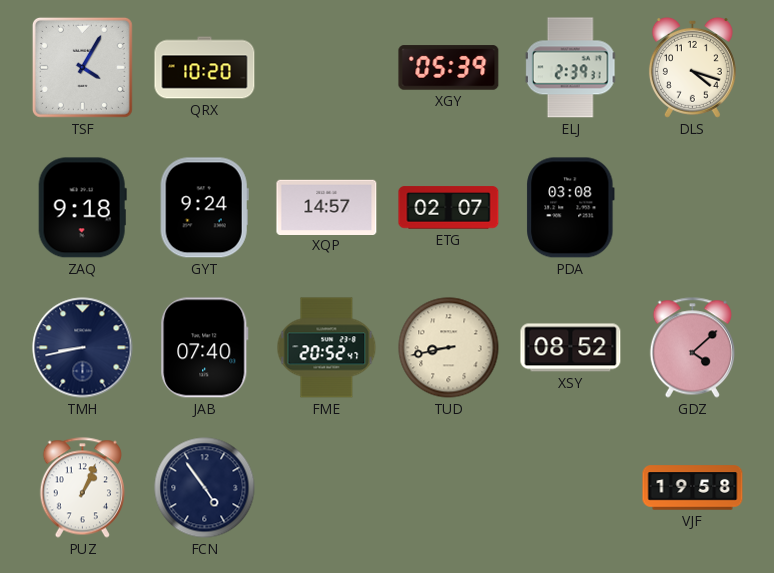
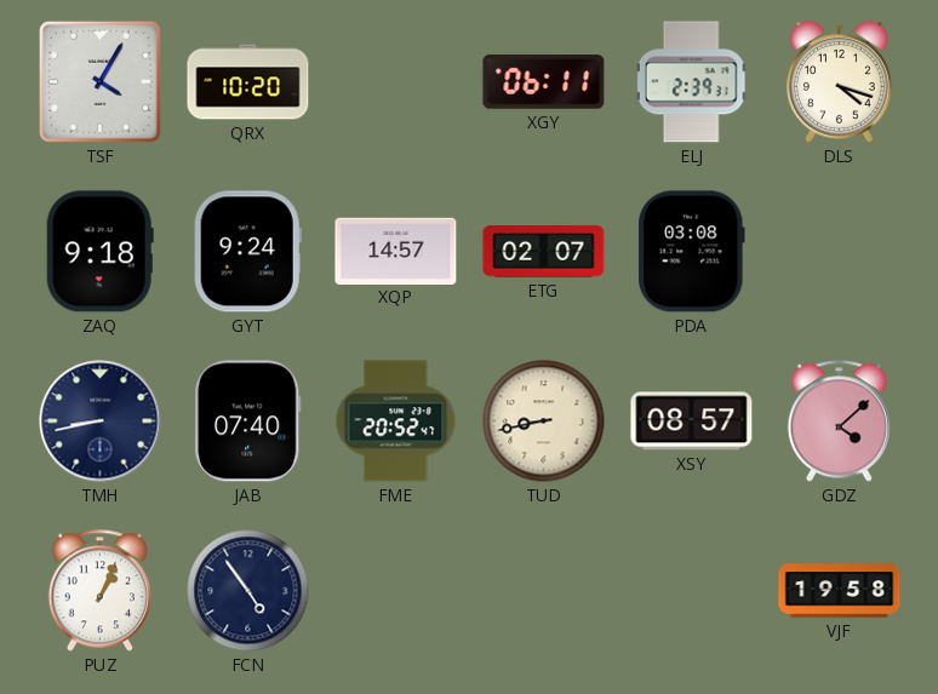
XGY: 05:39 -> 06:11 (544, 82)
XSY: 08:52 -> 08:57 (692, 421)
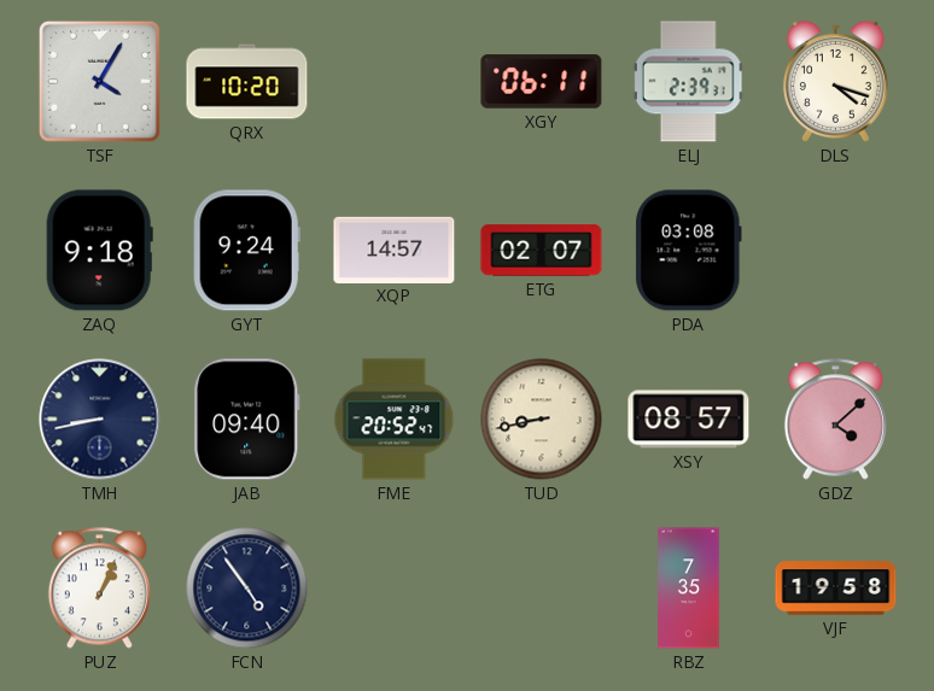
JAB: 07:40 -> 09:40 (247, 420)
RBZ: none -> 7:35 (689, 588)
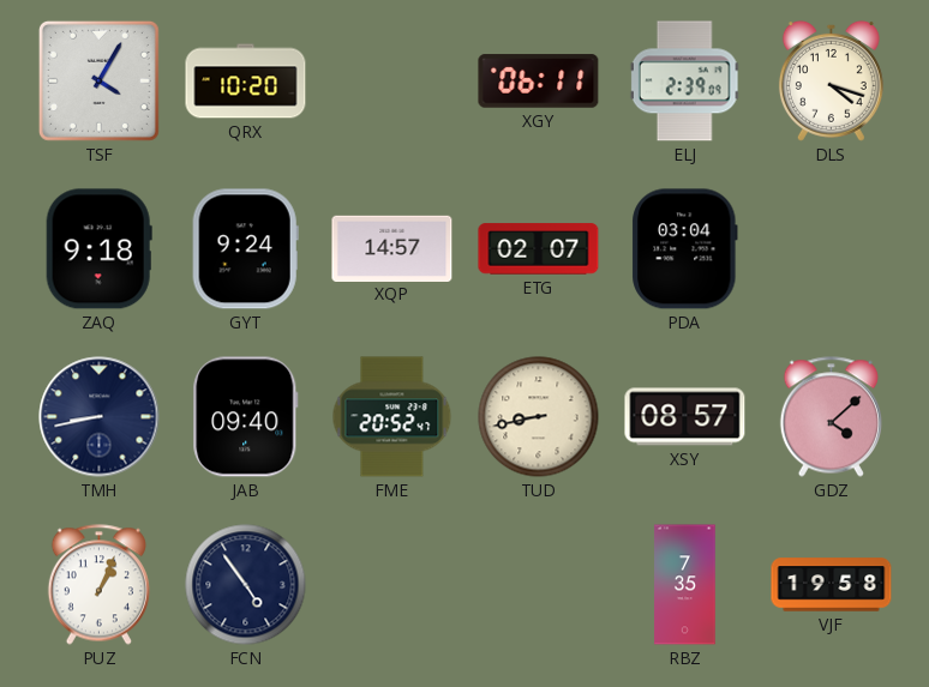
ELJ: 2:39:31 -> 2:39:09 (685, 82)
PDA: 03:08 -> 03:04 (685, 249)
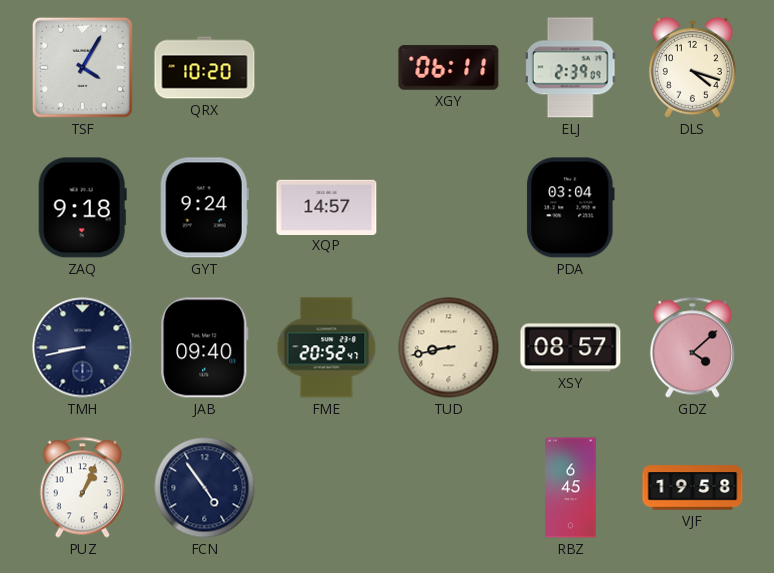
ETG: 02:07 -> none (539, 249)
RBZ: 7:35 -> 6:45 (571, 488)
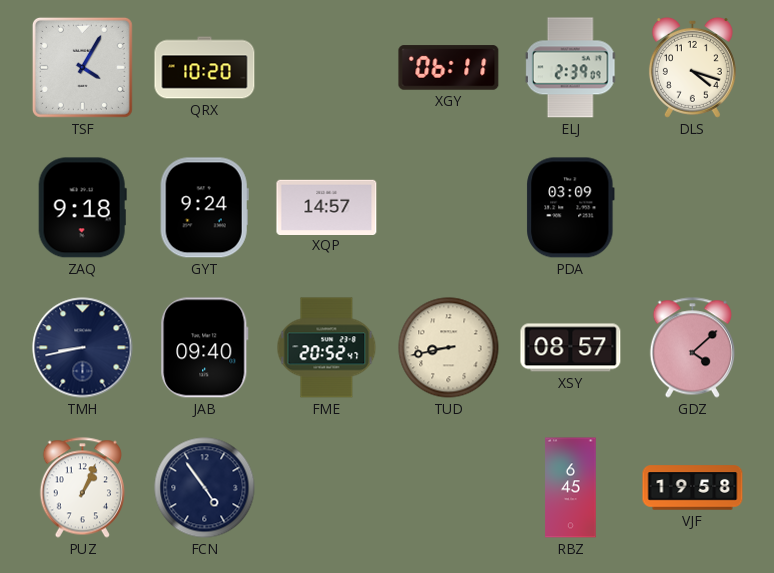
PDA: 03:04 -> 03:09 (571, 208)
